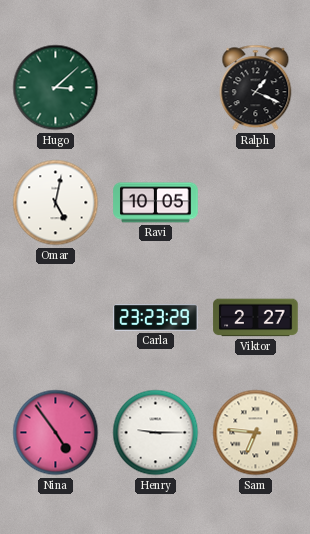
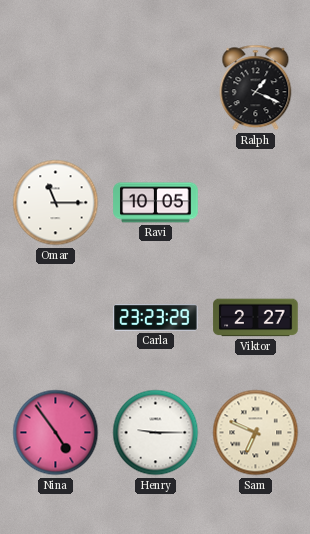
Hugo: 3:08 -> none (56, 88)
Omar: 5:02 -> 11:15 (56, 203)
Sam: 6:46 -> 6:49 (256, 433)
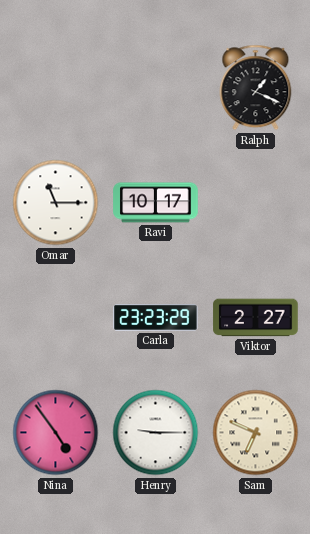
Ravi: 10:05 -> 10:17 (156, 203)
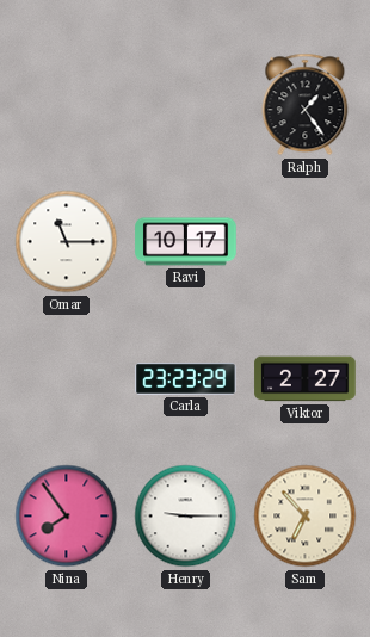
Ralph: 1:19 -> 1:24 (306, 105)
Nina: 4:54 -> 7:54 (67, 517)
Sam: 6:49 -> 6:53 (306, 517)
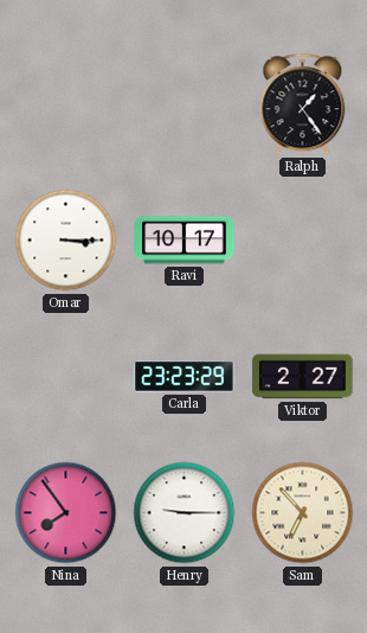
Omar: 11:15 -> 3:15 (66, 241)
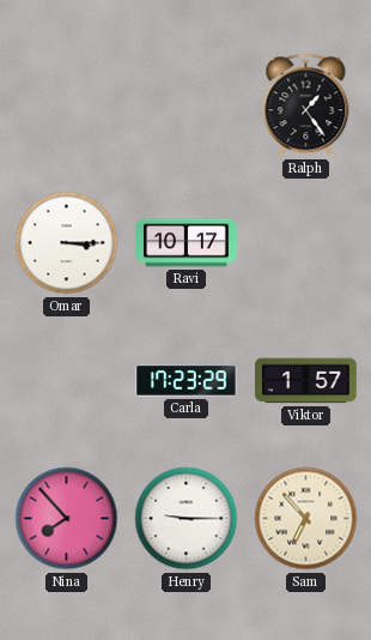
Carla: 23:23 -> 17:23 (187, 381)
Viktor: 2:27 -> 1:57 (306, 381)
Nina: 7:54 -> 7:53 (67, 519)
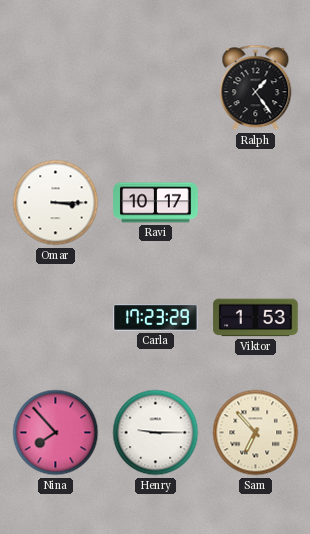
Viktor: 1:57 -> 1:53 (256, 318)
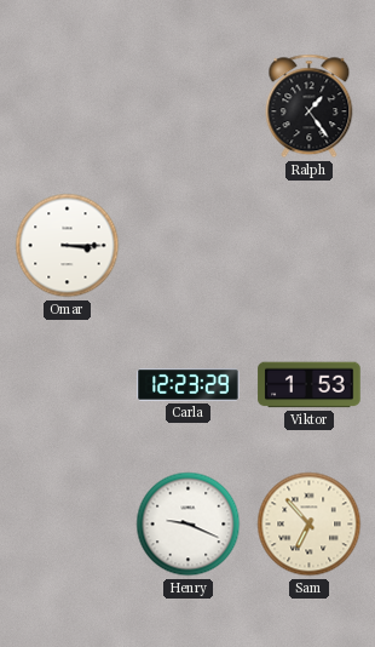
Ravi: 10:17 -> none (156, 203)
Carla: 17:23 -> 12:23 (189, 385)
Nina: 7:53 -> none (56, 433)
Henry: 9:15 -> 9:19 (189, 525)
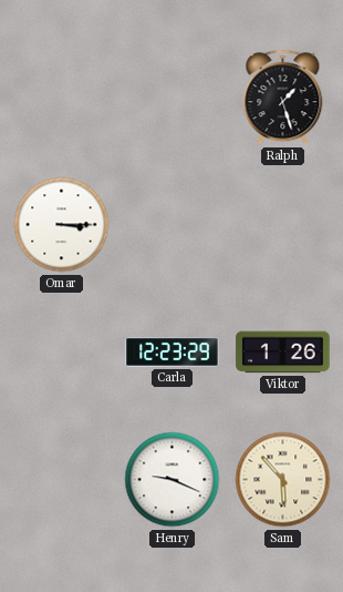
Ralph: 1:24 -> 1:27 (283, 98)
Viktor: 1:53 -> 1:26 (283, 353)
Sam: 6:53 -> 5:53 (283, 480)
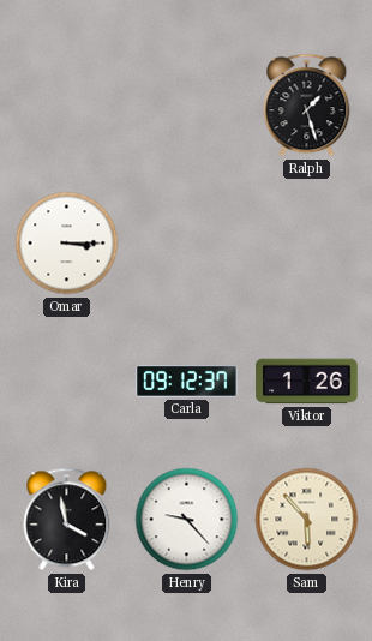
Carla: 12:23 -> 09:12 (187, 382)
Kira: none -> 3:58 (67, 520)
Henry: 9:19 -> 9:23 (187, 520)
